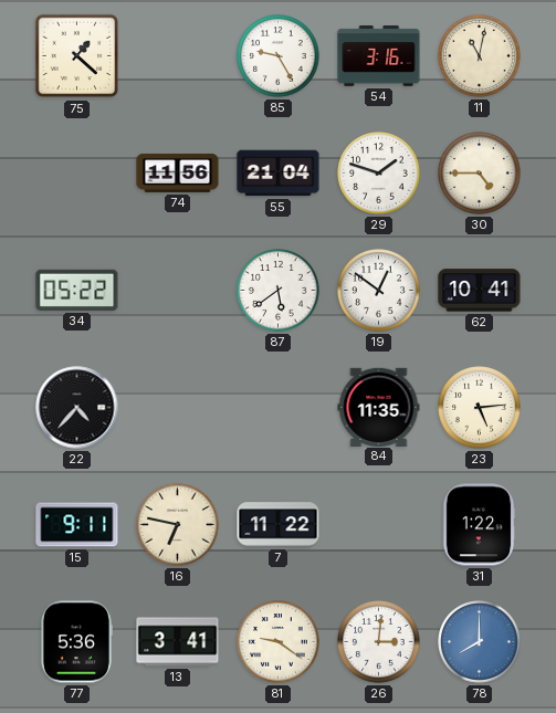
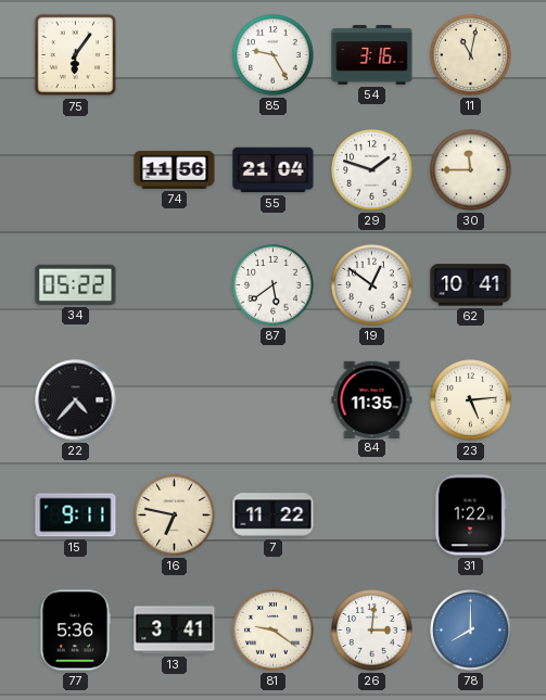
75: 1:22 -> 6:06 (76, 55)
30: 4:45 -> 11:45 (471, 170)
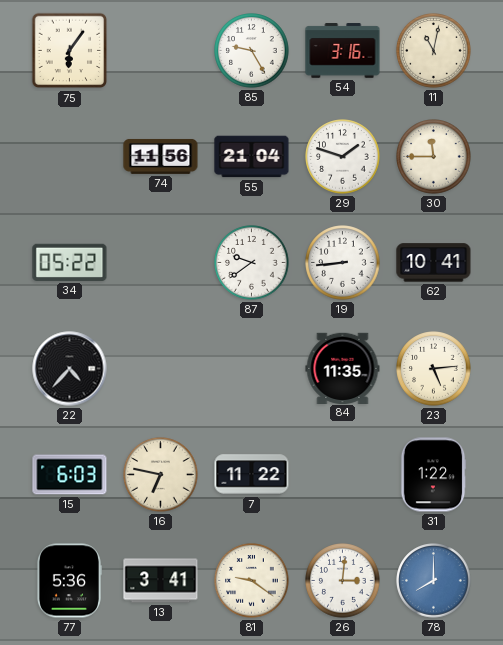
87: 5:39 -> 9:39 (252, 263)
19: 12:51 -> 8:44 (343, 263)
15: 9:11 -> 6:03 (70, 475)
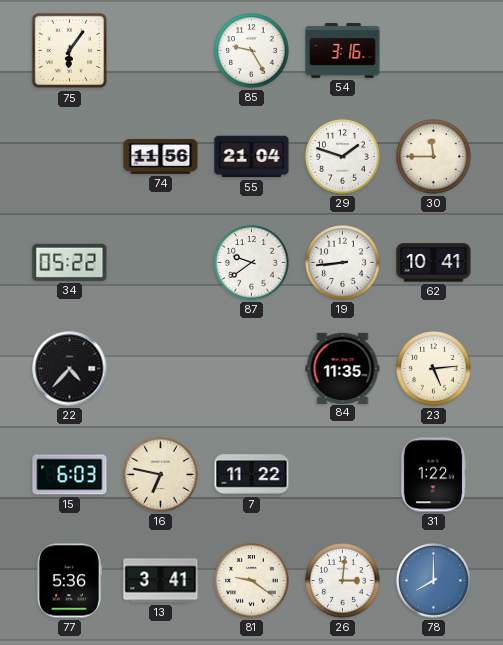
11: 11:02 -> none (434, 51)
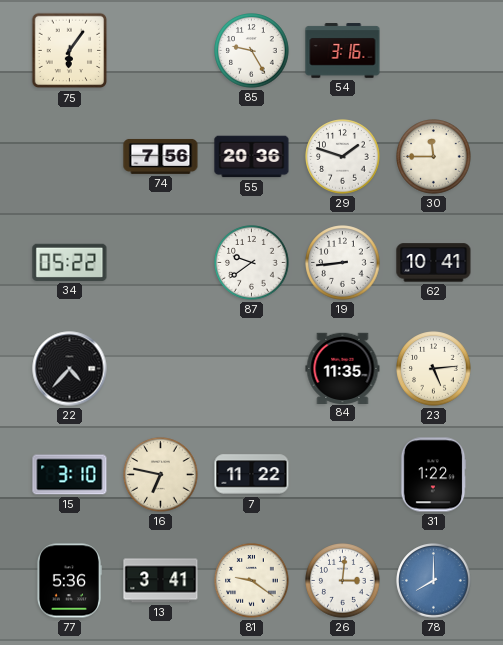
74: 11:56 -> 7:56 (161, 156)
55: 21:04 -> 20:36 (252, 157)
15: 6:03 -> 3:10 (70, 475)
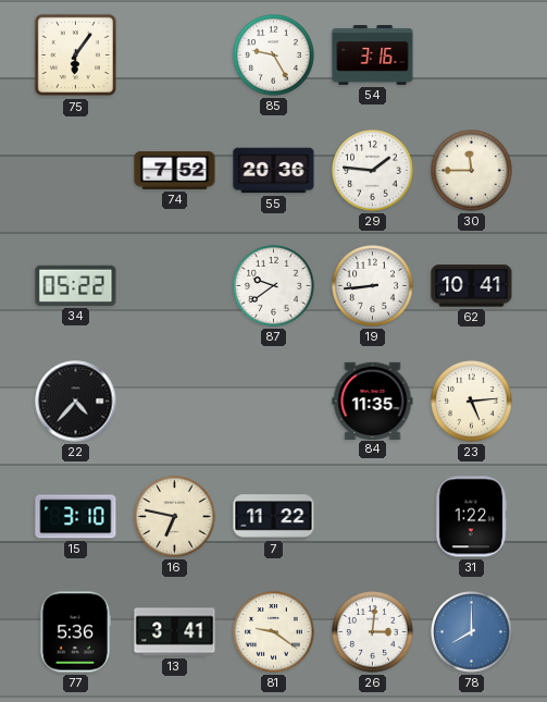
74: 7:56 -> 7:52 (175, 170)
29: 1:48 -> 1:46 (373, 171)
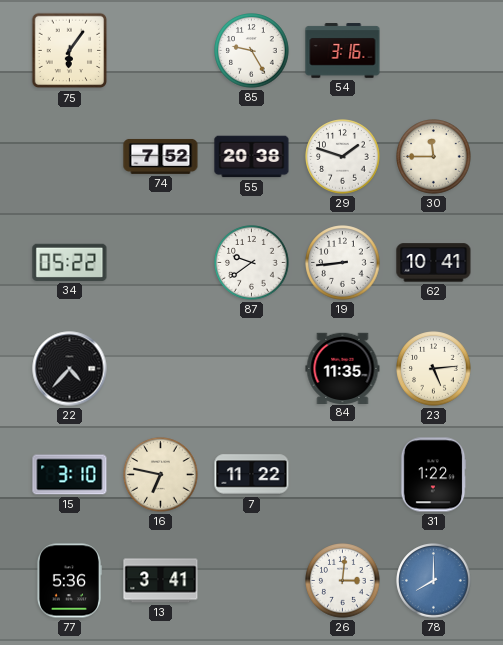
55: 20:36 -> 20:38 (252, 157)
29: 1:46 -> 1:48 (343, 157)
81: 9:21 -> none (274, 632)
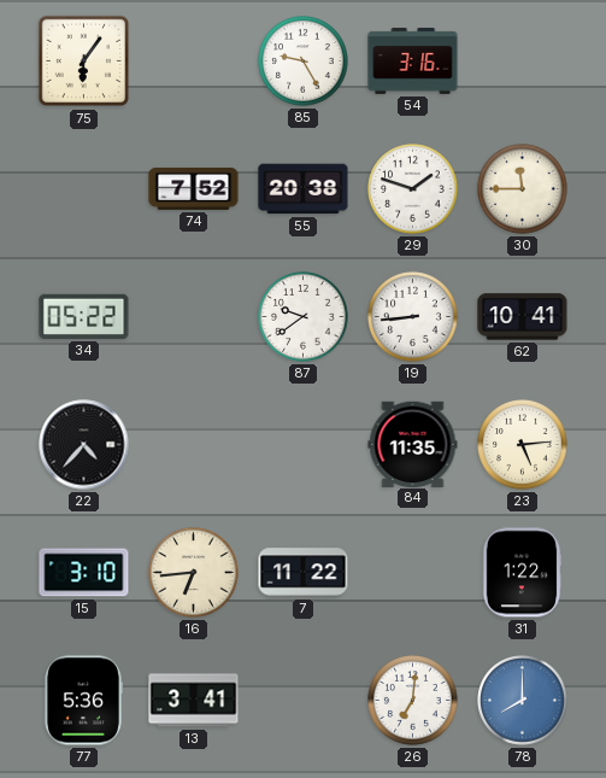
16: 6:47 -> 6:44 (194, 573)
26: 3:01 -> 7:01 (413, 701)
